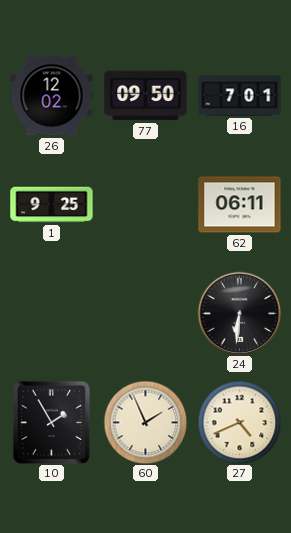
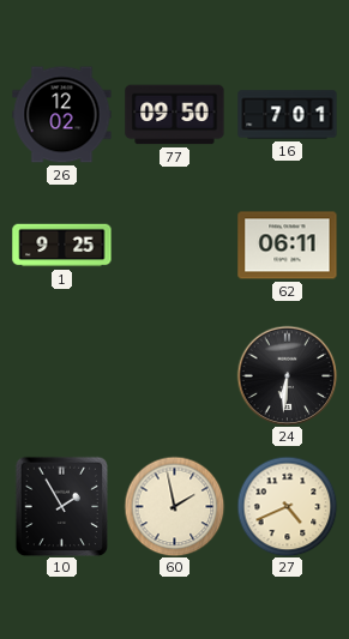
60: 1:56 -> 1:58 (174, 506)
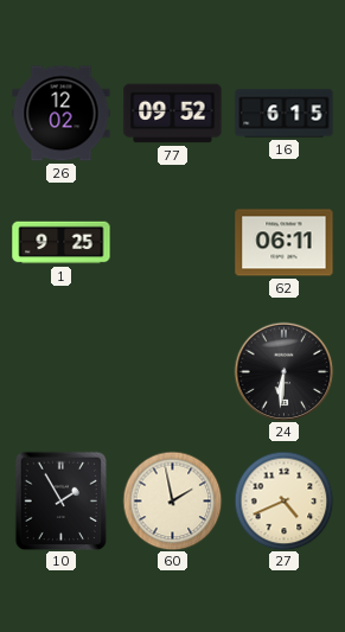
77: 09:50 -> 09:52 (173, 114)
16: 7:01 -> 6:15 (285, 114)
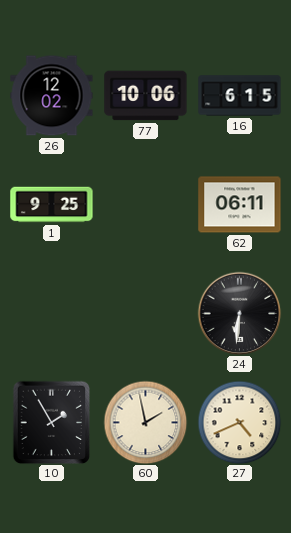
77: 09:52 -> 10:06 (146, 96)
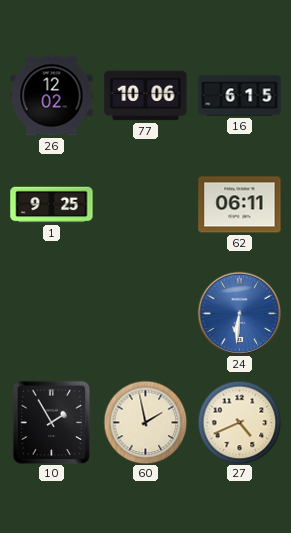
24 dial: black -> blue (239, 313)
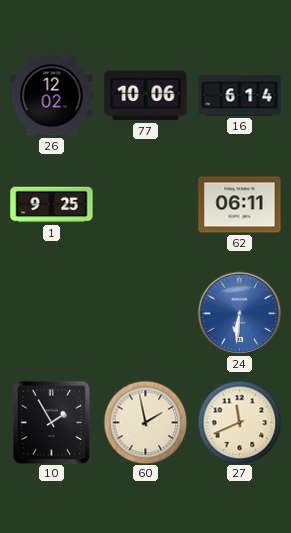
16: 6:15 -> 6:14 (240, 96)
27: 4:41 -> 11:41 (239, 422)
